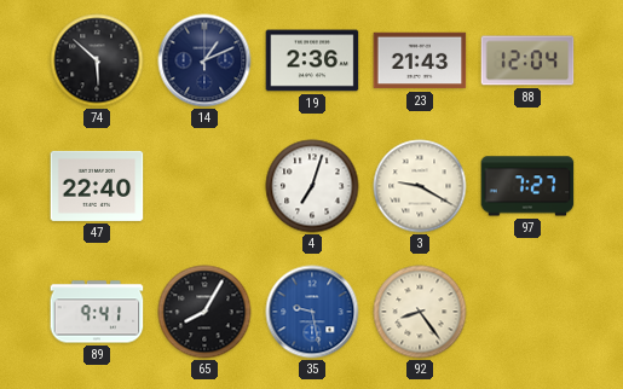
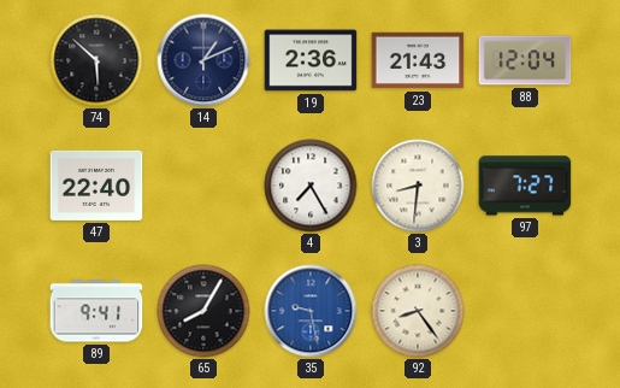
4: 7:03 -> 7:25 (311, 186)
3: 9:20 -> 8:31 (418, 186)
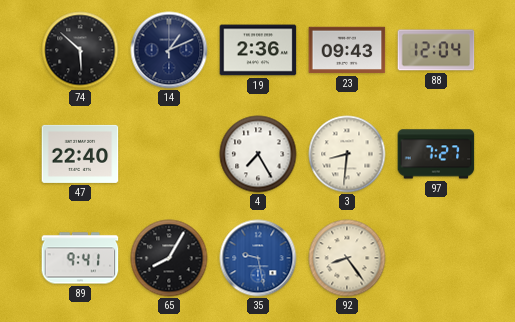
23: 21:43 -> 09:43 (347, 50)
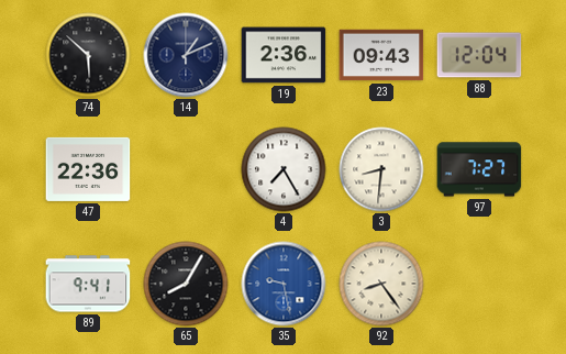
47: 22:40 -> 22:36 (88, 169)
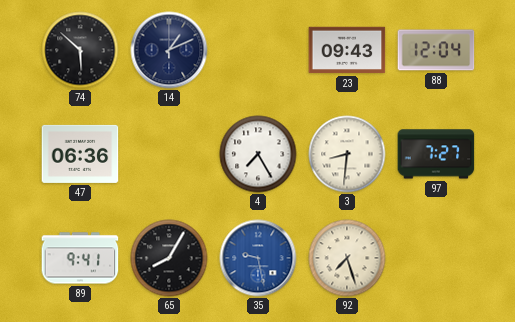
19: 2:36 -> none (284, 55)
47: 22:36 -> 06:36 (80, 154)
92: 8:24 -> 7:27 (347, 258)
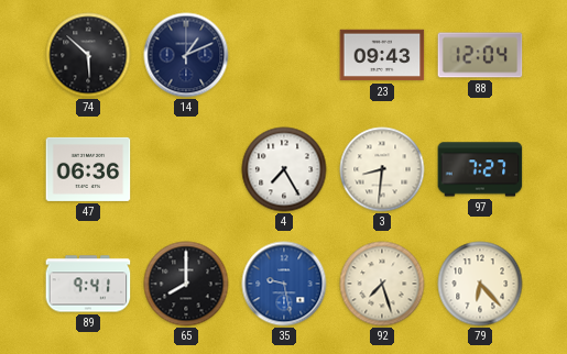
65: 8:05 -> 8:00 (186, 284)
79: none -> 6:23 (480, 284)
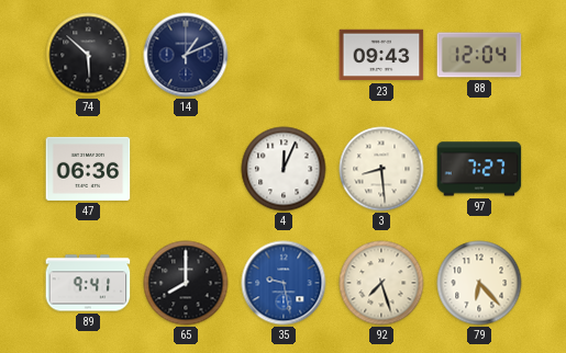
4: 7:25 -> 12:04 (284, 169)
3: 8:31 -> 8:29 (381, 169)
